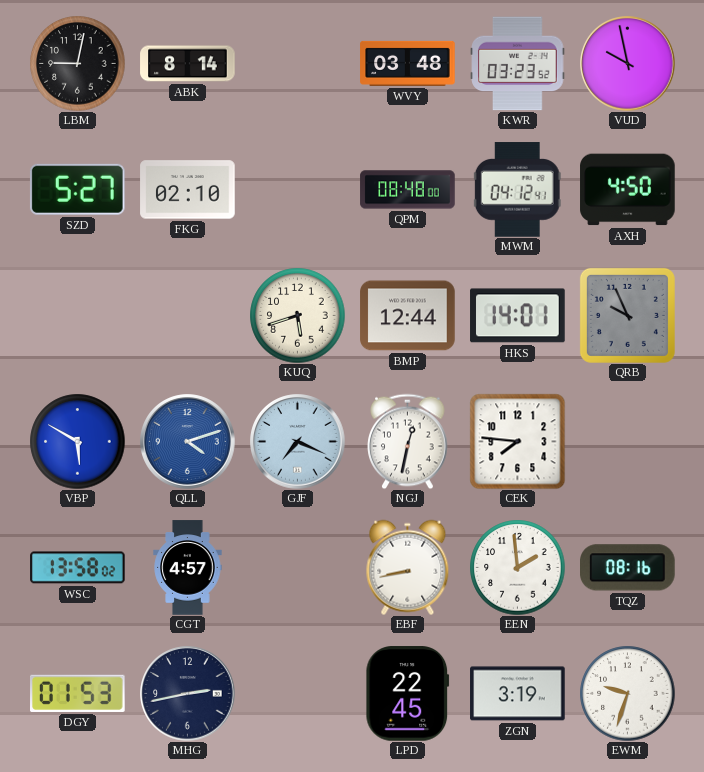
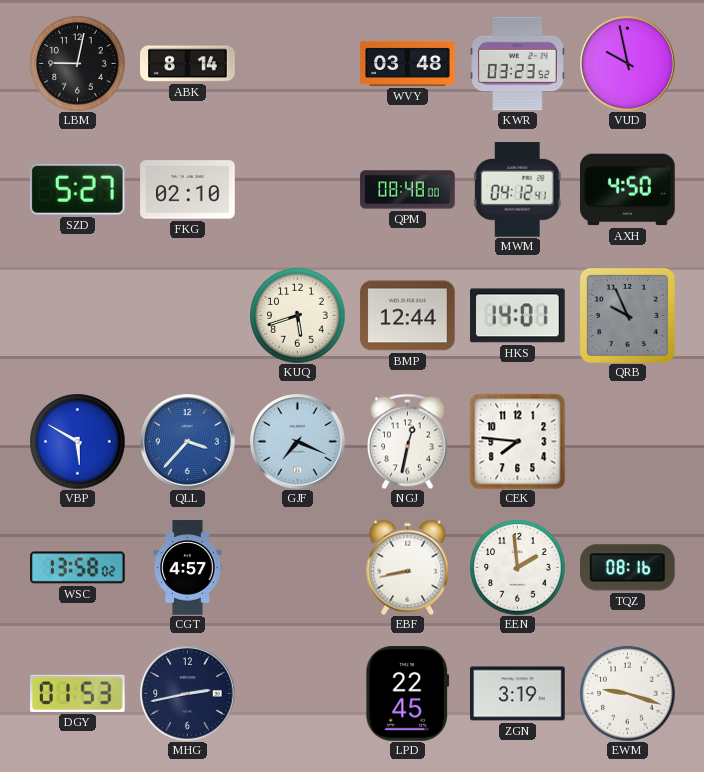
QLL: 4:12 -> 3:37 (188, 442)
EWM: 9:33 -> 9:18 (627, 693)
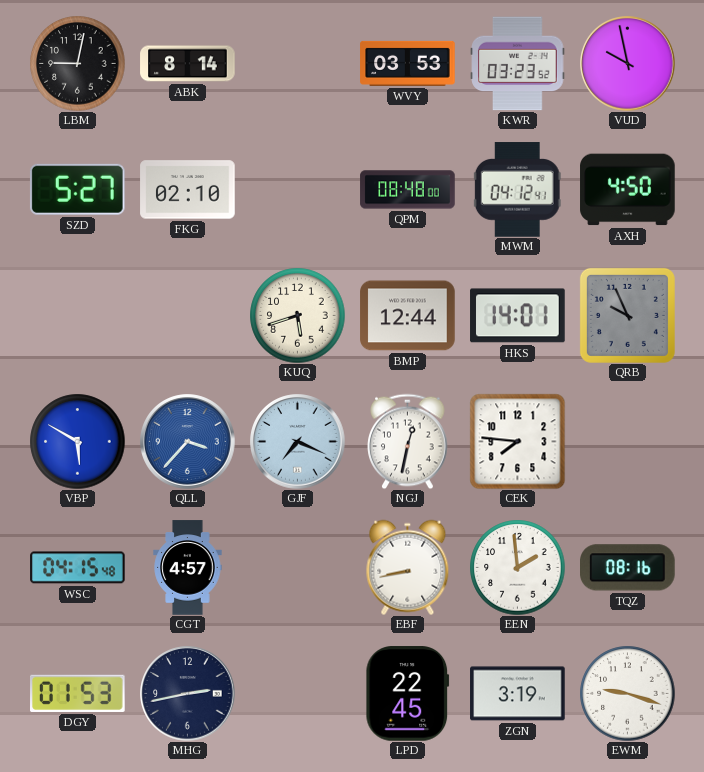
WVY: 03:48 -> 03:53 (408, 63)
WSC: 13:58 -> 04:15 (78, 568)
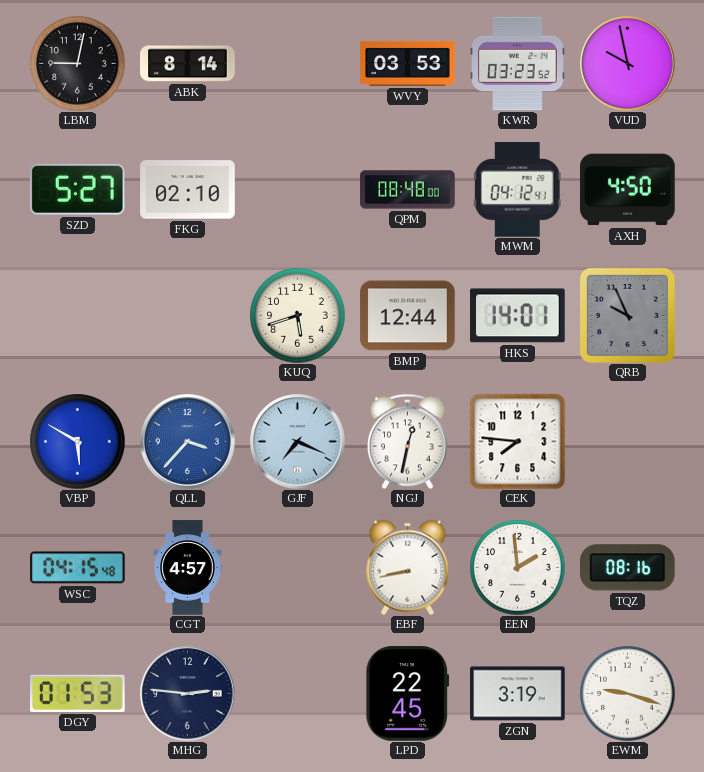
MHG: 2:43 -> 2:46 (188, 694)
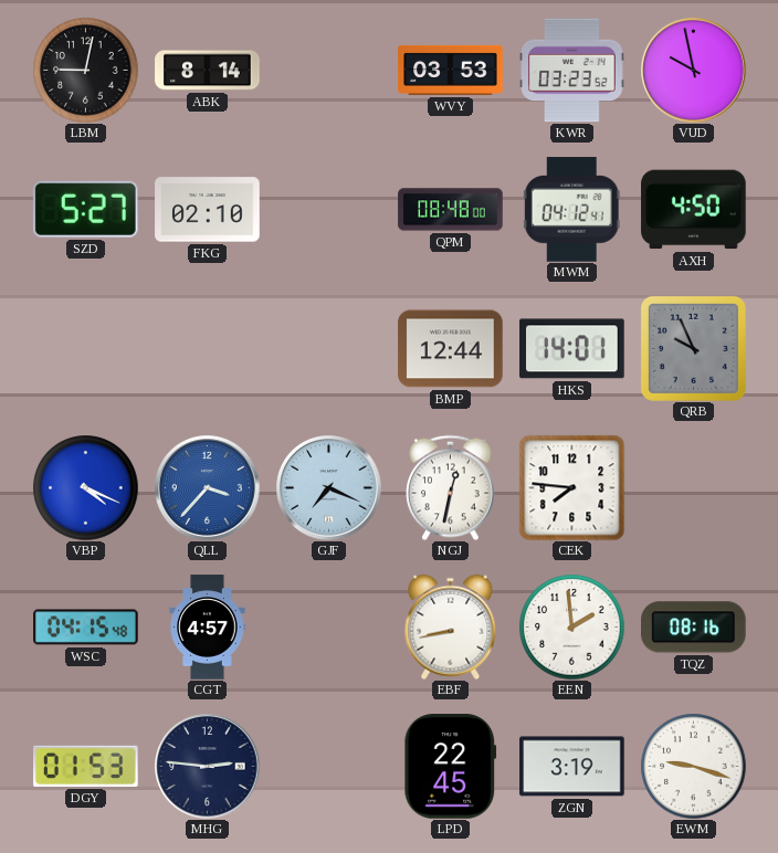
KUQ: 5:42 -> none (297, 315)
VBP: 5:50 -> 4:19 (85, 487)
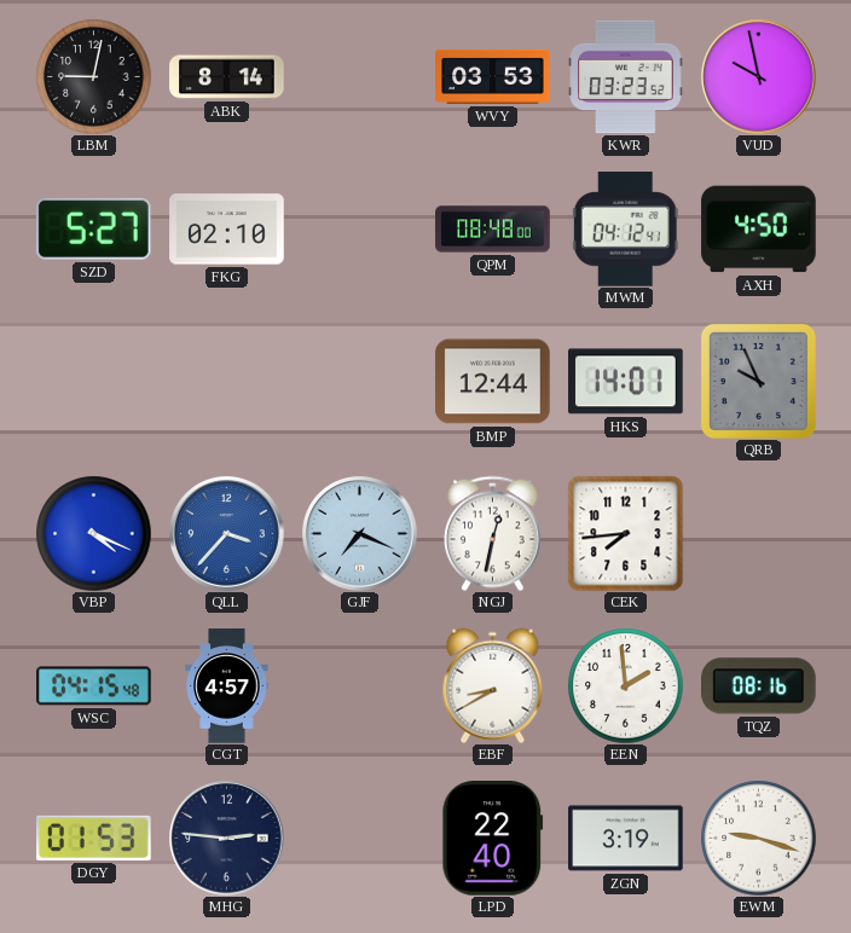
CEK: 7:46 -> 7:44 (625, 533)
EBF: 8:43 -> 8:40 (493, 685)
LPD: 22:45 -> 22:40 (493, 839)
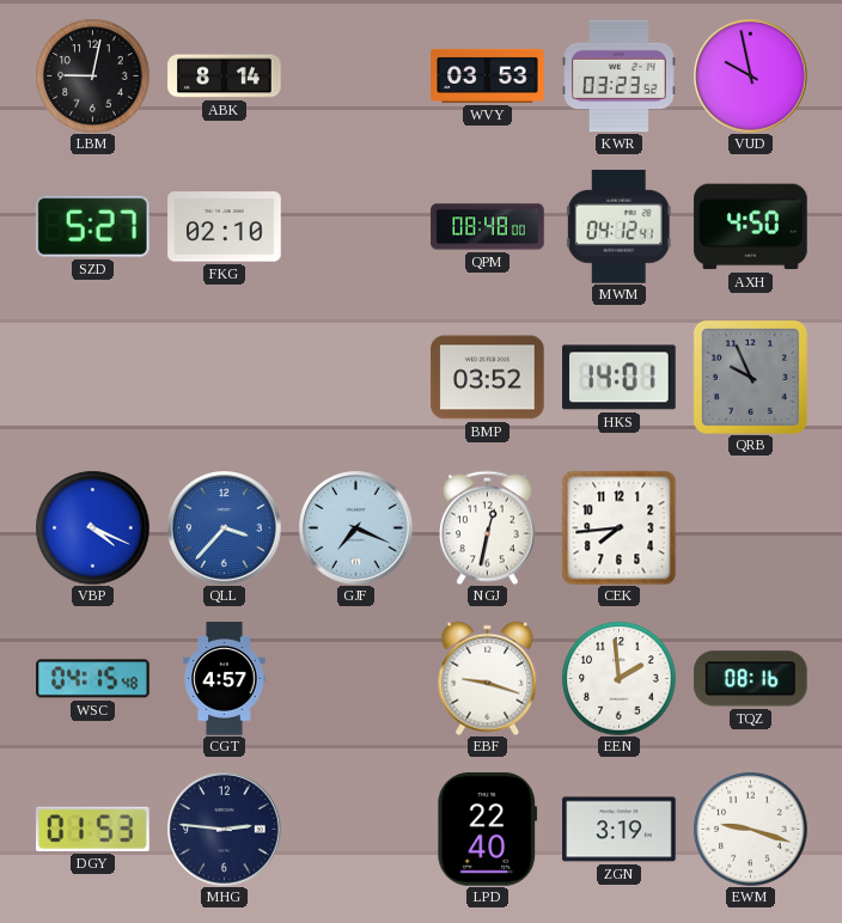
BMP: 12:44 -> 03:52 (488, 378)
EBF: 8:40 -> 9:18 (488, 678)
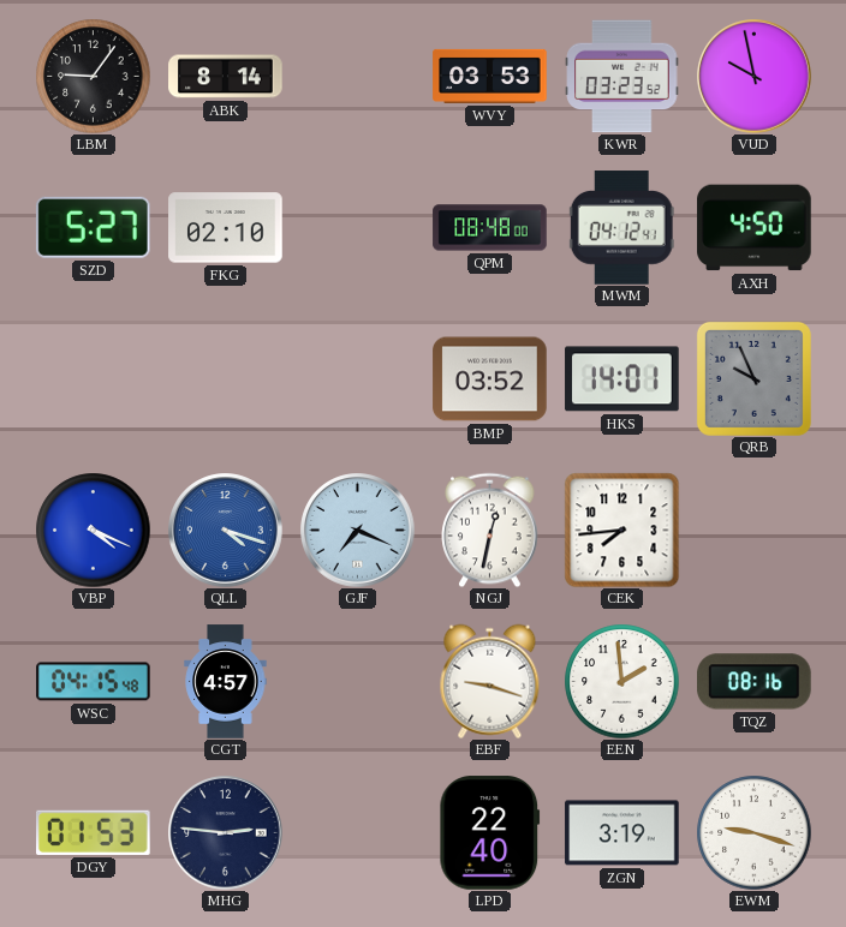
LBM: 9:02 -> 9:06 (93, 76)
QLL: 3:37 -> 4:18 (226, 531)
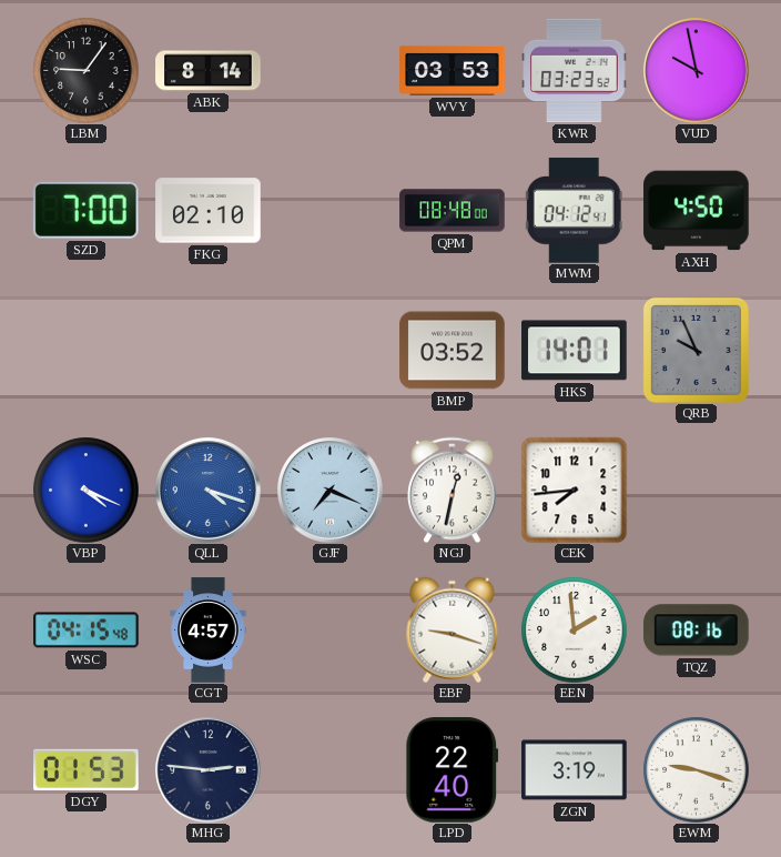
SZD: 5:27 -> 7:00 (85, 210)
